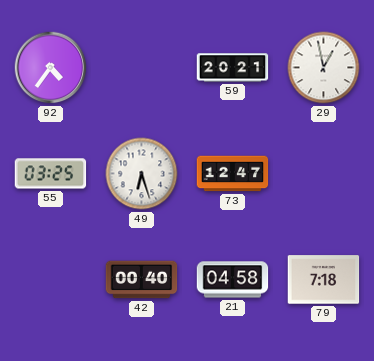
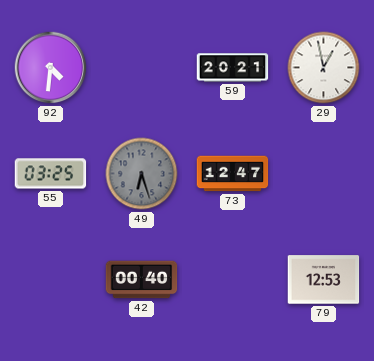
92: 4:36 -> 4:31 (51, 68)
49 dial: white -> grey (142, 174)
21: 04:58 -> none (233, 280)
79: 7:18 -> 12:53 (324, 280)
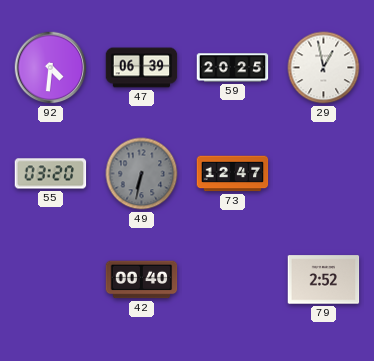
47: none -> 06:39 (142, 68)
59: 20:21 -> 20:25 (233, 68)
55: 03:25 -> 03:20 (51, 174)
49: 6:27 -> 6:32 (142, 174)
79: 12:53 -> 2:52 (324, 280)
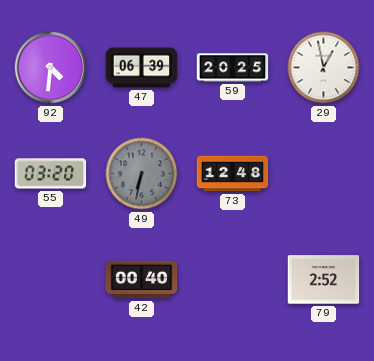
73: 12:47 -> 12:48 (233, 174)
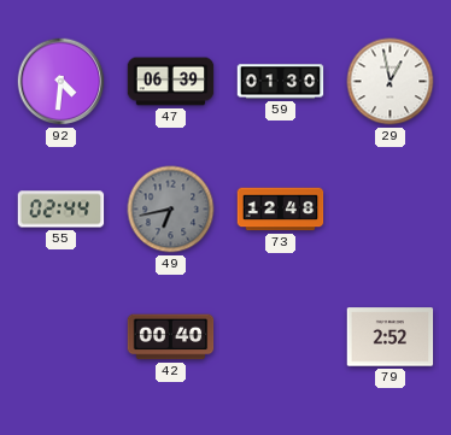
59: 20:25 -> 01:30 (281, 82)
55: 03:20 -> 02:44 (61, 210)
49: 6:32 -> 6:43 (171, 210)
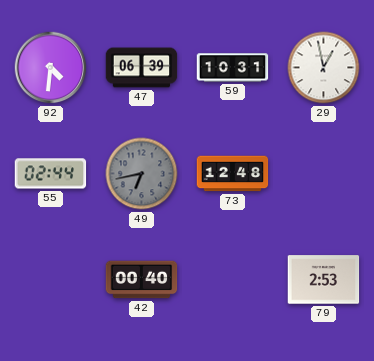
59: 01:30 -> 10:31 (233, 68)
79: 2:52 -> 2:53 (324, 280)
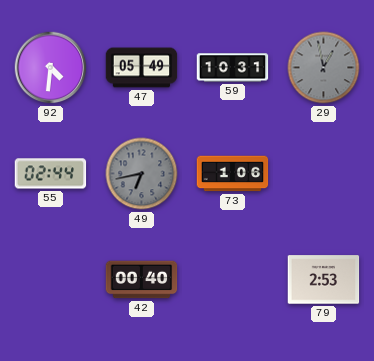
47: 06:39 -> 05:49 (142, 68)
29 dial: white -> grey (324, 68)
73: 12:48 -> 1:06 (233, 174)
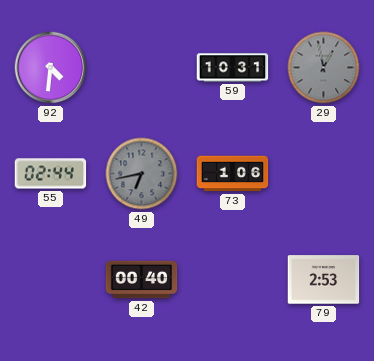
47: 05:49 -> none (142, 68)
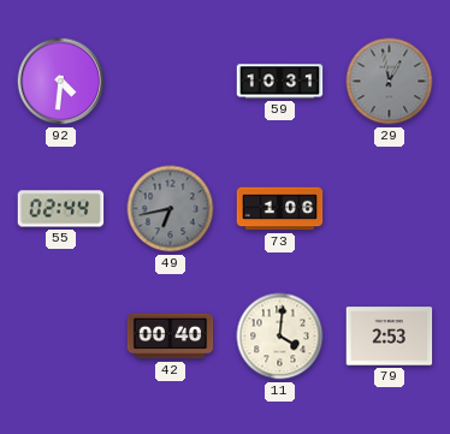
11: none -> 4:01 (280, 337)
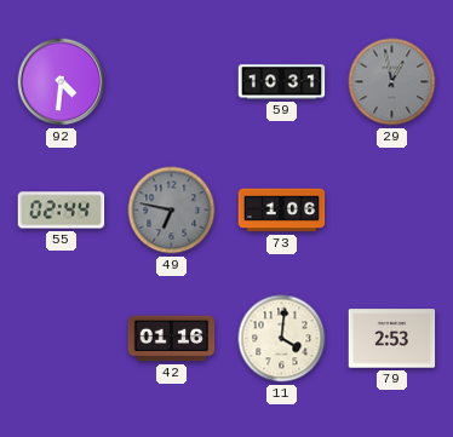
49: 6:43 -> 6:47 (172, 211)
42: 00:40 -> 01:16 (172, 339)
